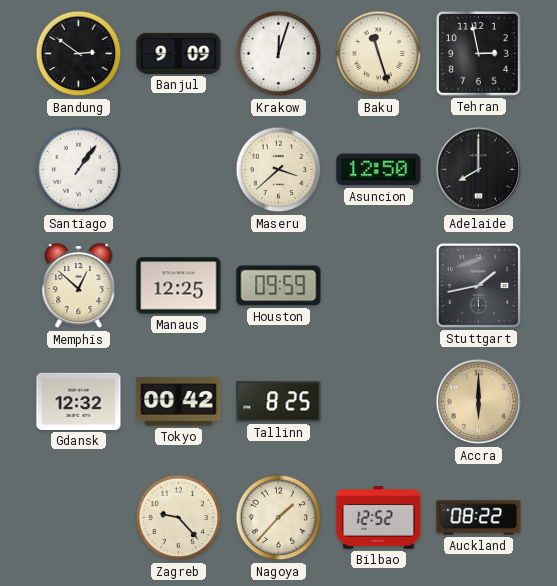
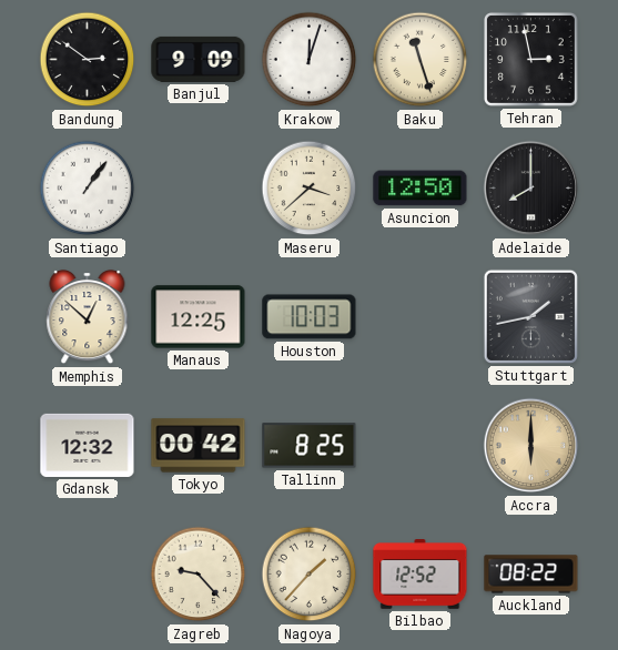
Houston: 09:59 -> 10:03 (310, 317)
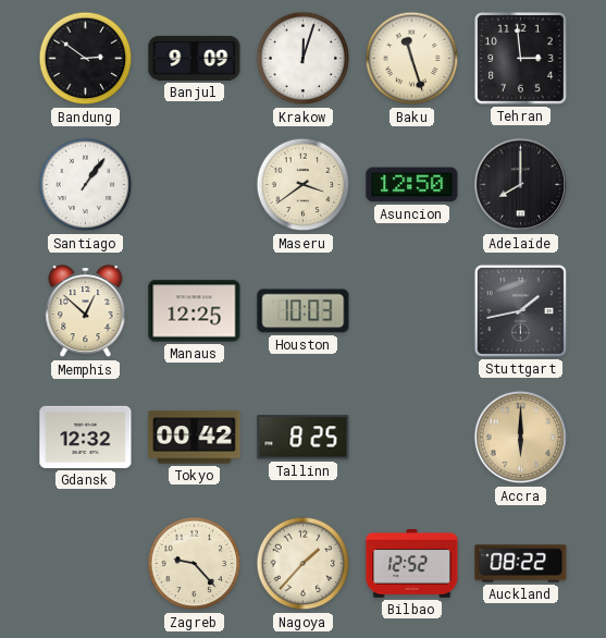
Tehran: 2:58 -> 2:59 (520, 58)
Maseru: 3:38 -> 3:39 (304, 185)
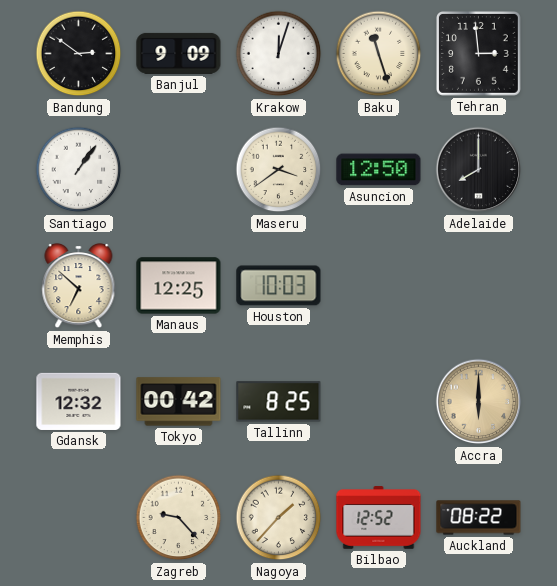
Memphis: 12:52 -> 6:52 (79, 286)
Stuttgart: 1:43 -> none (520, 310)
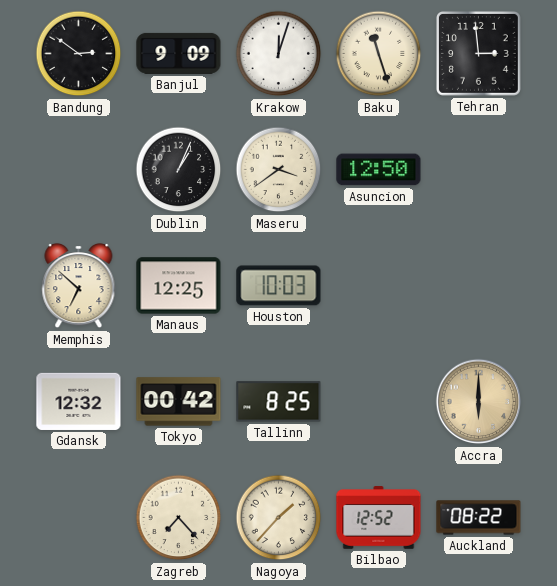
Santiago: 1:06 -> none (79, 170)
Dublin: none -> 1:04 (179, 170)
Adelaide: 8:00 -> none (479, 170)
Zagreb: 9:23 -> 7:23 (179, 518)
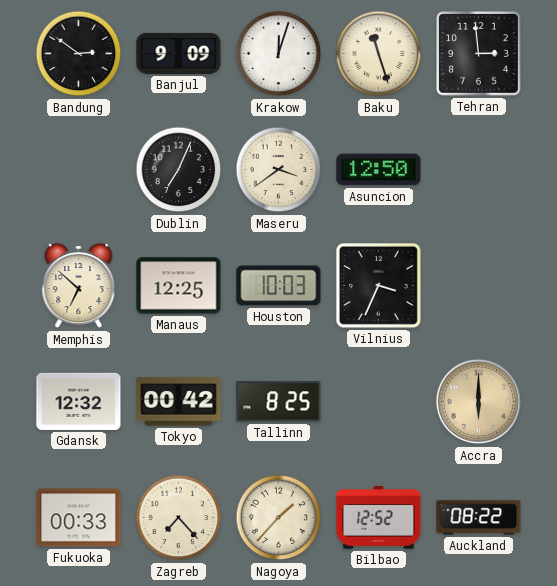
Dublin: 1:04 -> 7:04 (179, 170)
Vilnius: none -> 3:34 (378, 285)
Fukuoka: none -> 00:33 (79, 518)
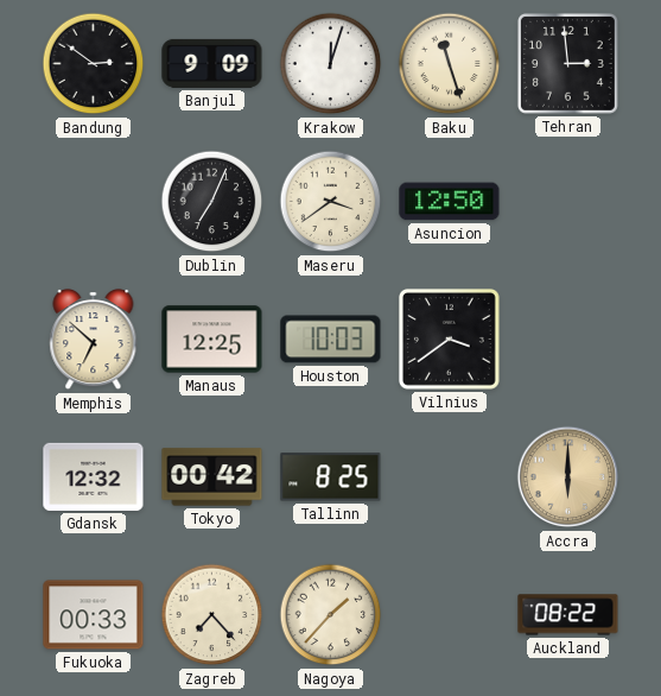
Vilnius: 3:34 -> 3:39 (449, 338)
Bilbao: 12:52 -> none (379, 518)
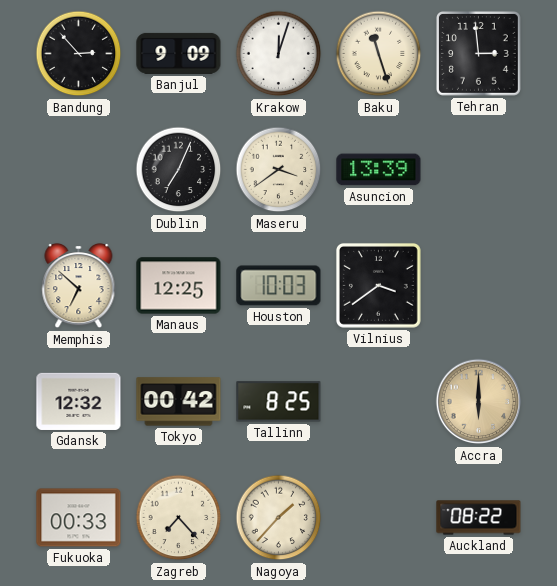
Bandung: 2:51 -> 2:53 (79, 54)
Asuncion: 12:50 -> 13:39 (379, 170)
